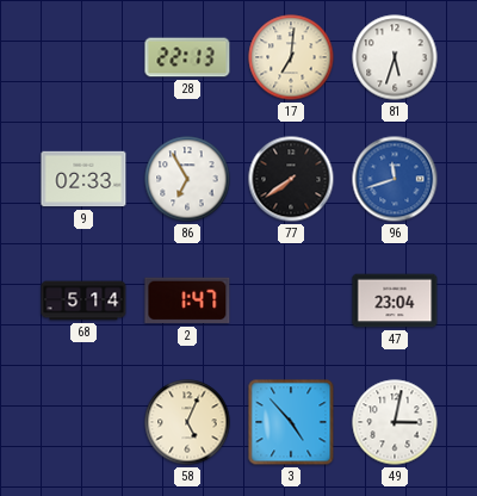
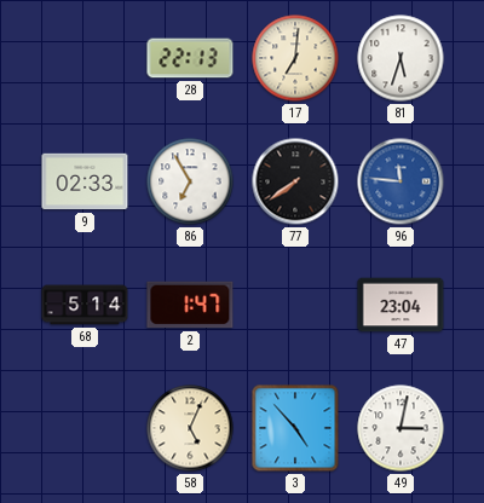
96: 11:42 -> 11:46 (401, 181)
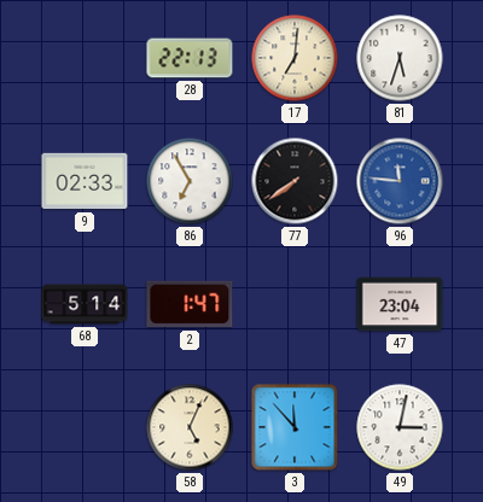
3: 4:53 -> 11:53 (295, 427)
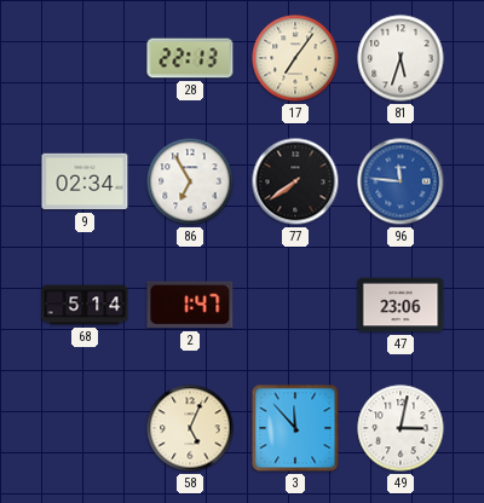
17: 7:01 -> 7:06 (295, 58)
9: 02:33 -> 02:34 (85, 181)
47: 23:04 -> 23:06 (401, 305)
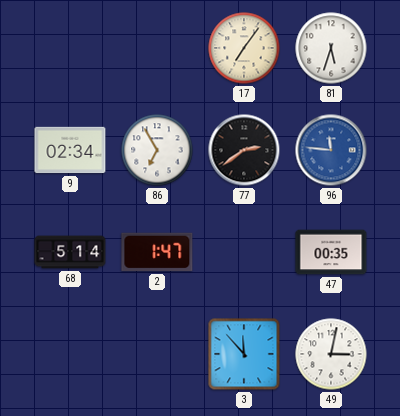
28: 22:13 -> none (190, 58)
77: 7:39 -> 2:39 (244, 150)
47: 23:06 -> 00:35 (331, 252)
58: 5:04 -> none (190, 428)
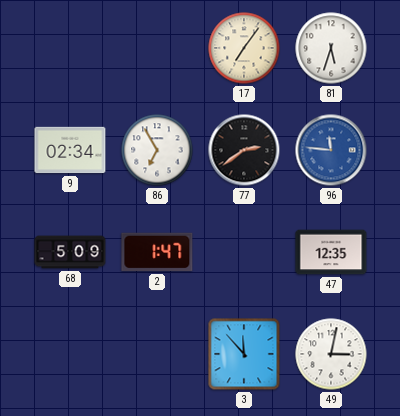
68: 5:14 -> 5:09 (70, 252)
47: 00:35 -> 12:35 (331, 252)
